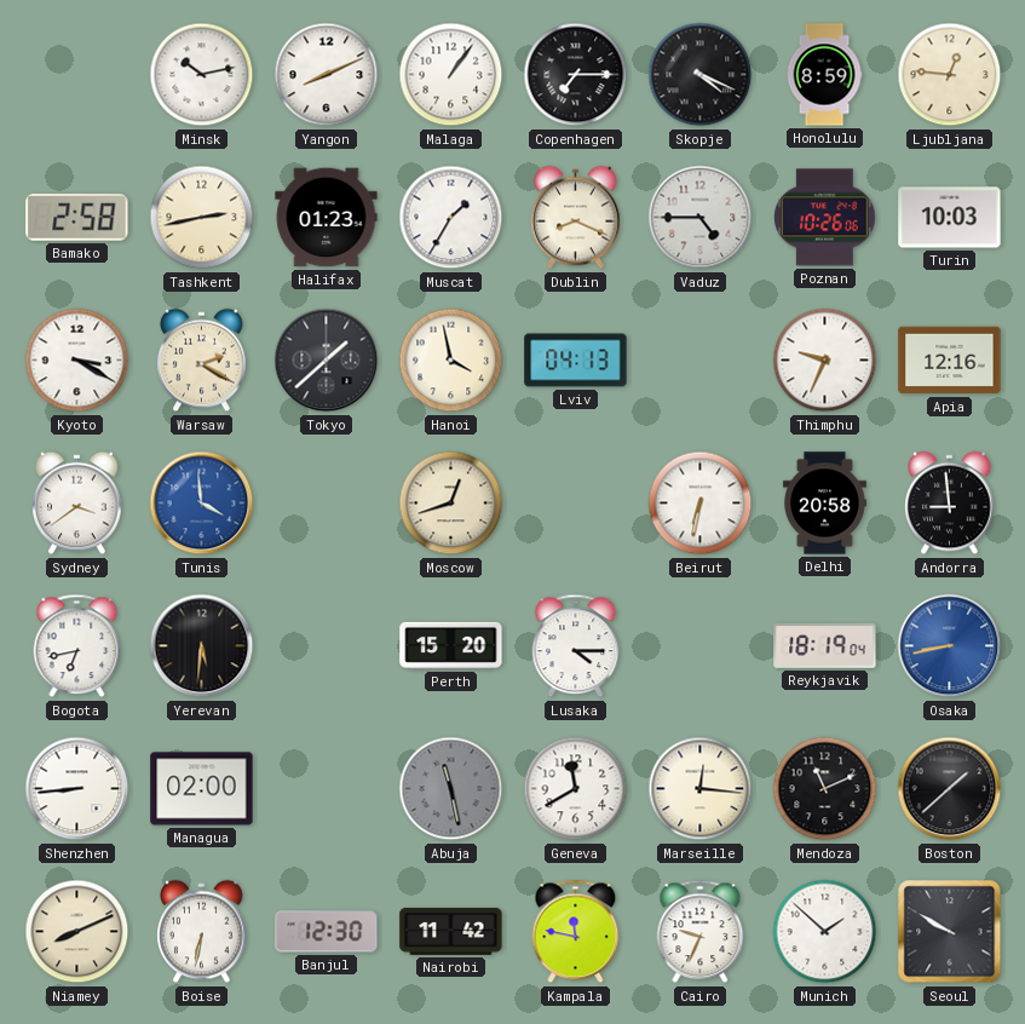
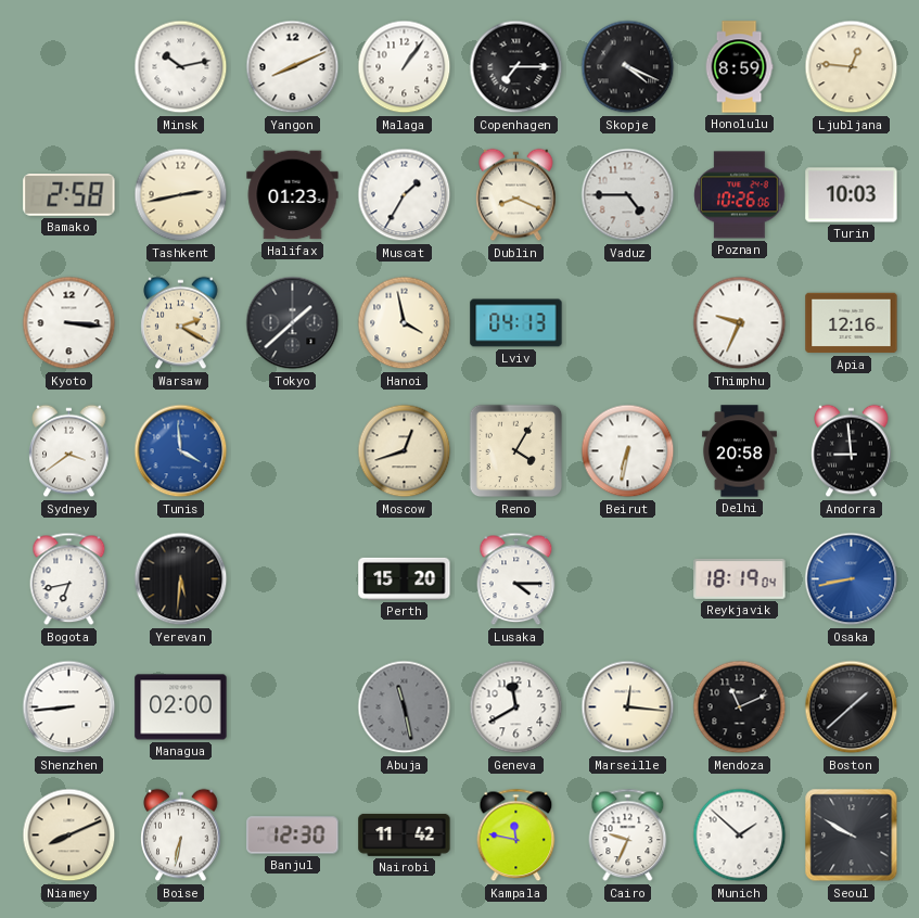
Kyoto: 3:20 -> 3:16 (69, 323)
Reno: none -> 4:05 (516, 451)
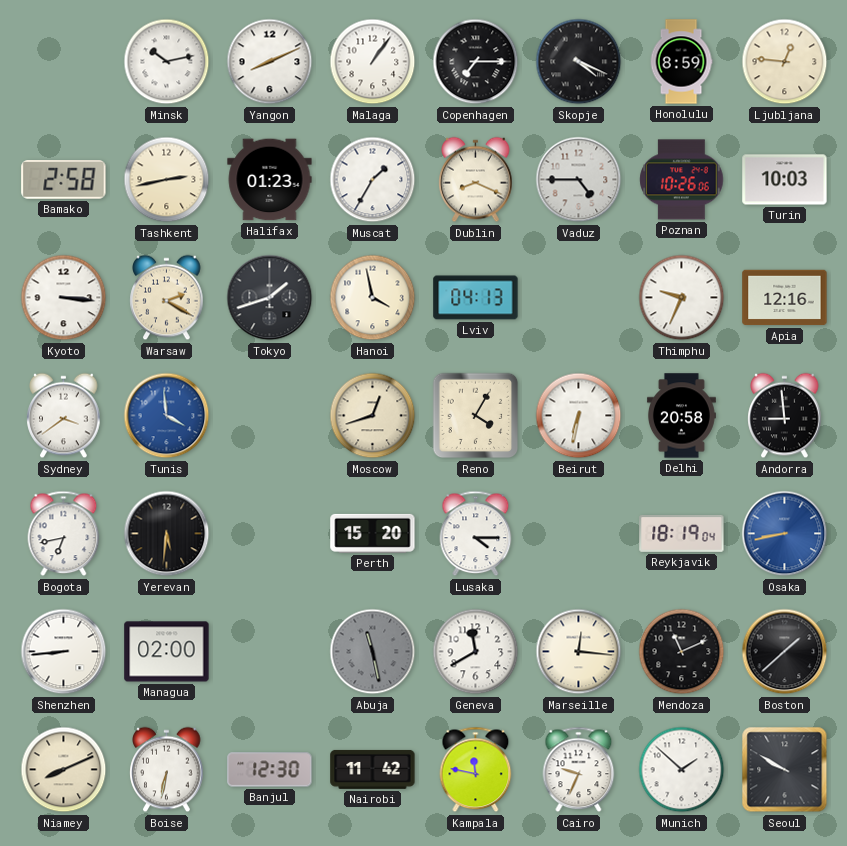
Tokyo: 1:38 -> 1:42 (270, 298)
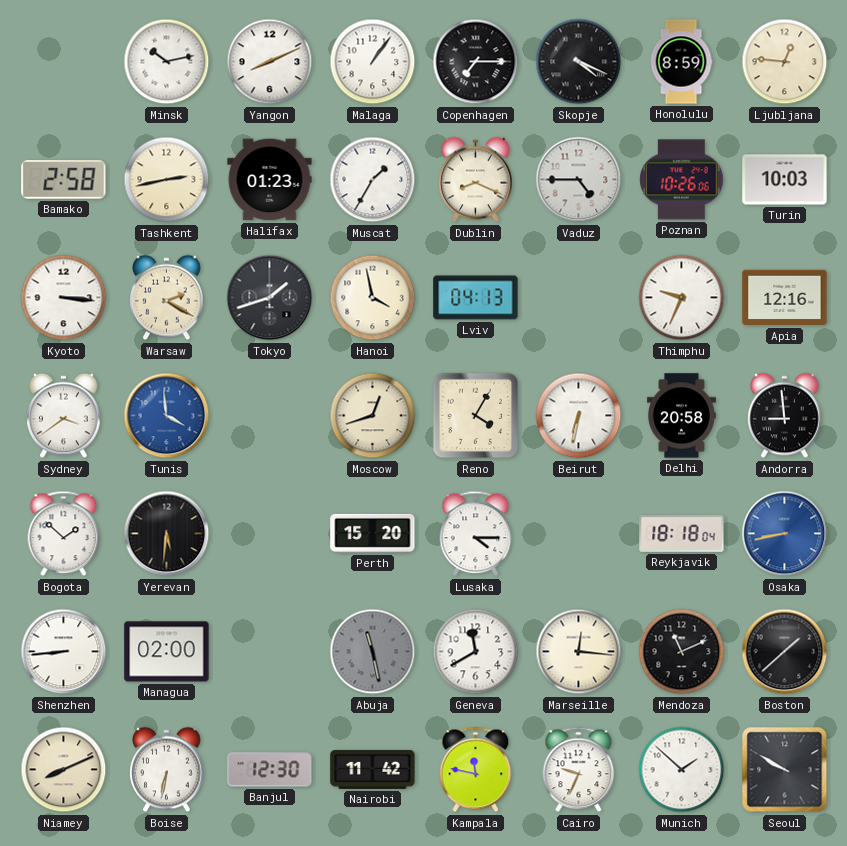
Bogota: 6:43 -> 1:52 (64, 534)
Reykjavik: 18:19 -> 18:18 (682, 533)
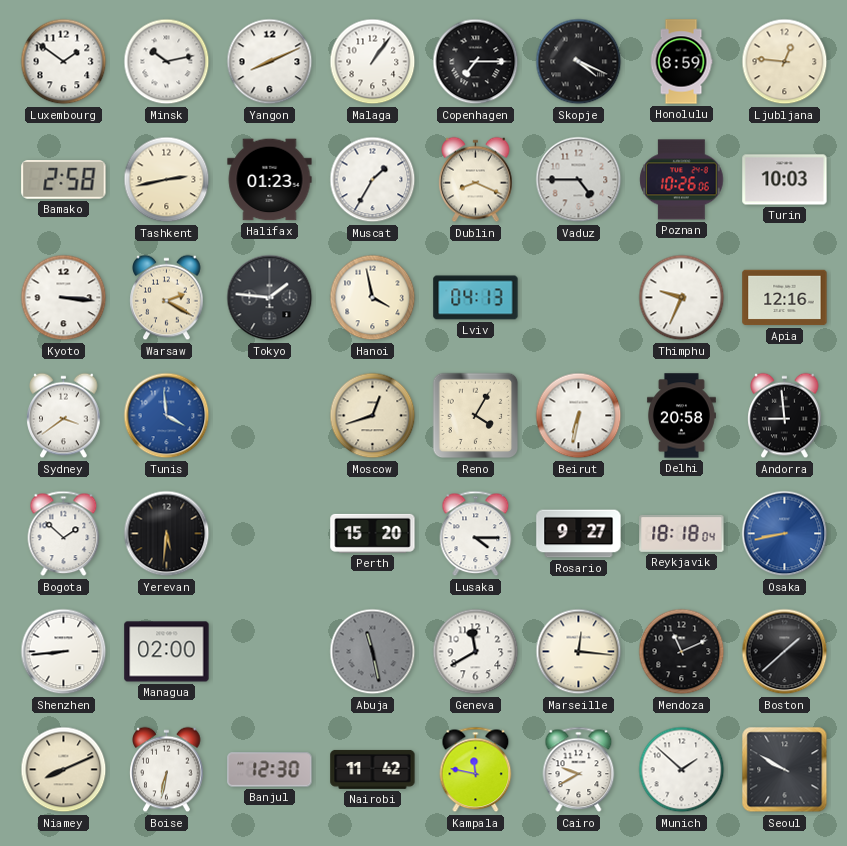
Luxembourg: none -> 1:51 (64, 62)
Tokyo: 1:42 -> 1:46 (270, 298)
Rosario: none -> 9:27 (579, 534)
Cairo: 9:34 -> 9:40 (579, 770)
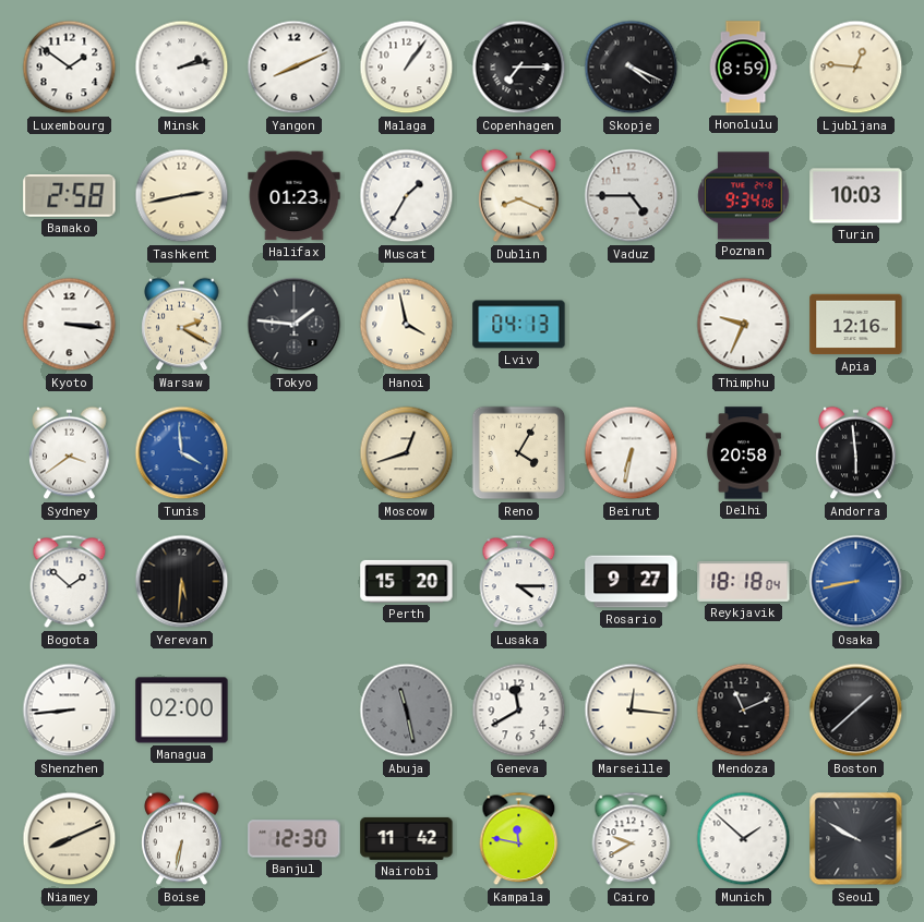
Minsk: 10:13 -> 2:13 (182, 68)
Poznan: 10:26 -> 9:34 (744, 196)
Andorra: 8:59 -> 5:59 (856, 453)
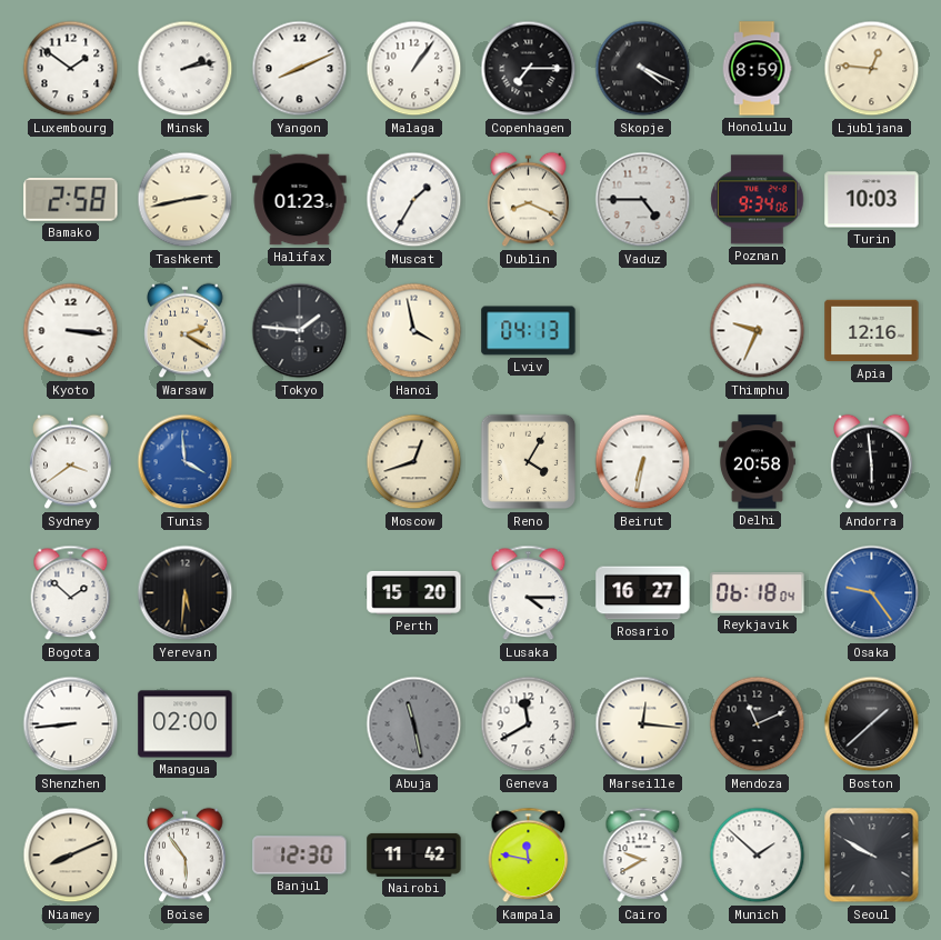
Rosario: 9:27 -> 16:27 (643, 593)
Reykjavik: 18:18 -> 06:18 (758, 592)
Osaka: 8:43 -> 9:24 (872, 593)
Boise: 6:32 -> 5:54 (186, 856)
